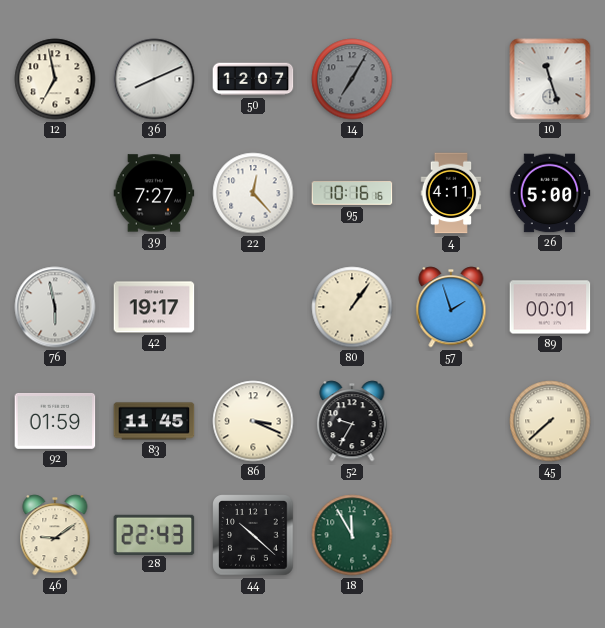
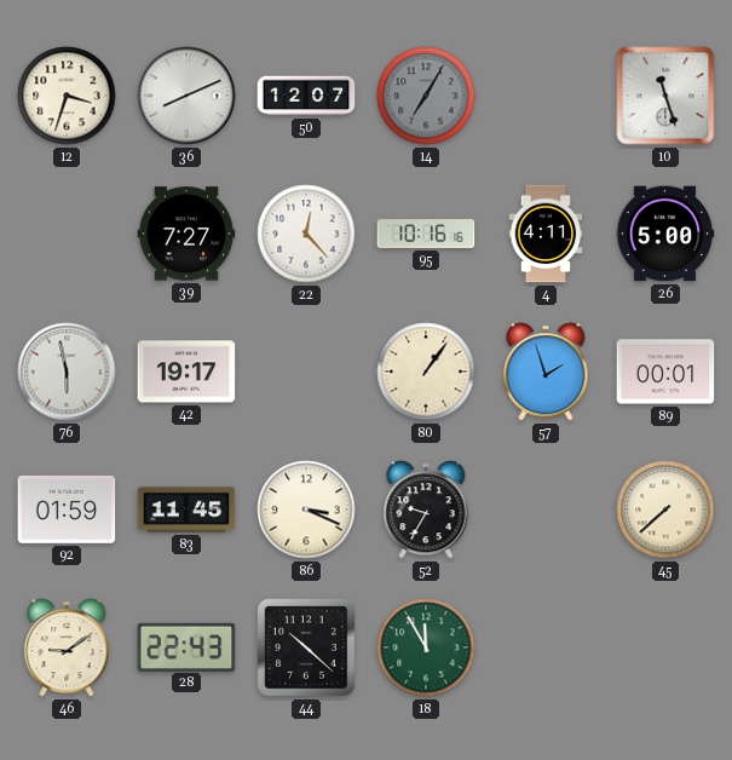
12: 6:58 -> 3:33 (67, 96)
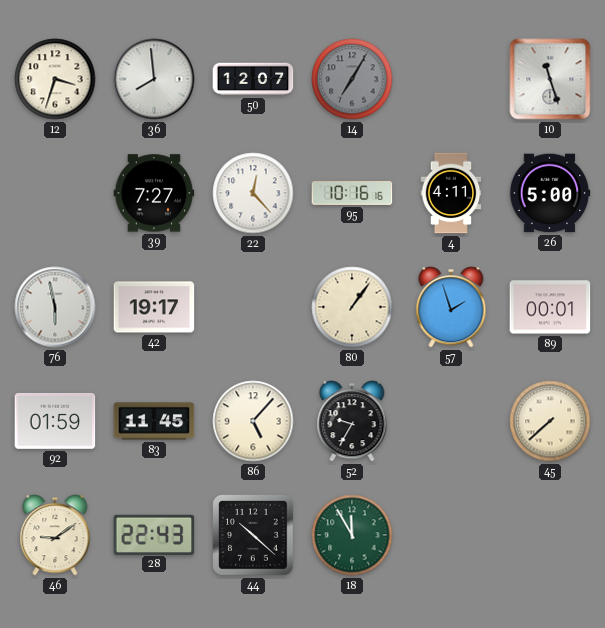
36: 8:11 -> 7:59 (154, 79)
86: 3:19 -> 5:07 (253, 421)
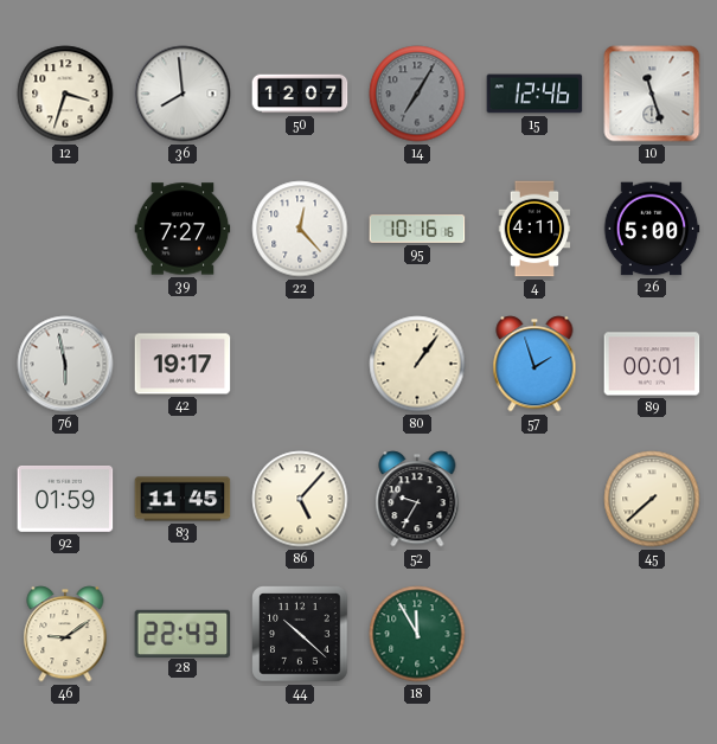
15: none -> 12:46 (534, 94)
